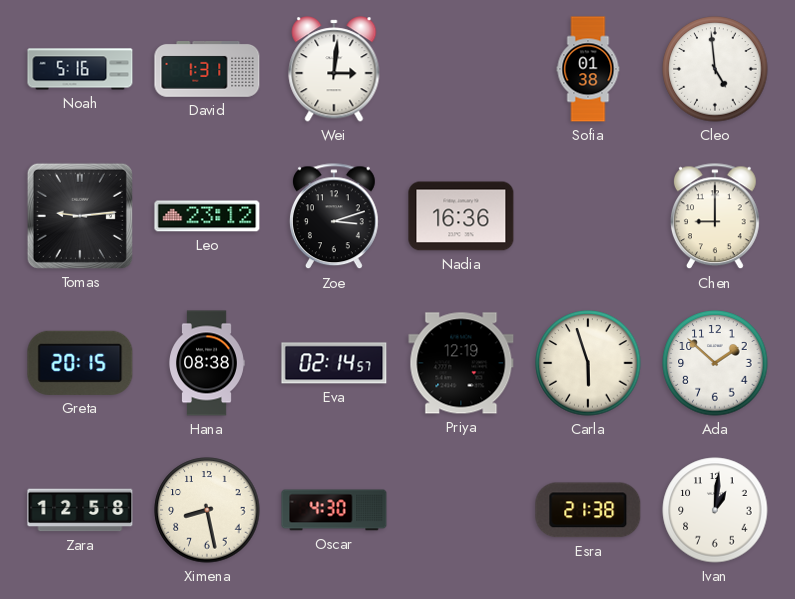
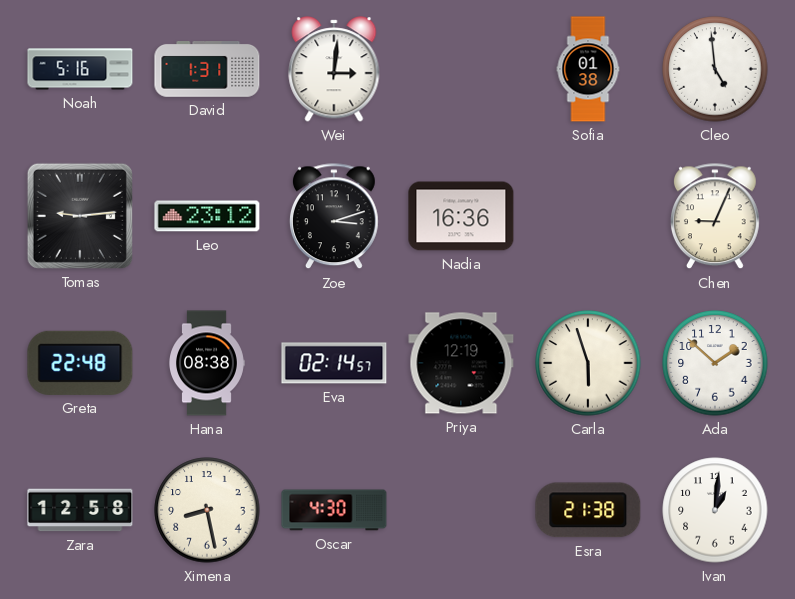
Chen: 9:00 -> 9:04 (715, 217)
Greta: 20:15 -> 22:48 (80, 363)
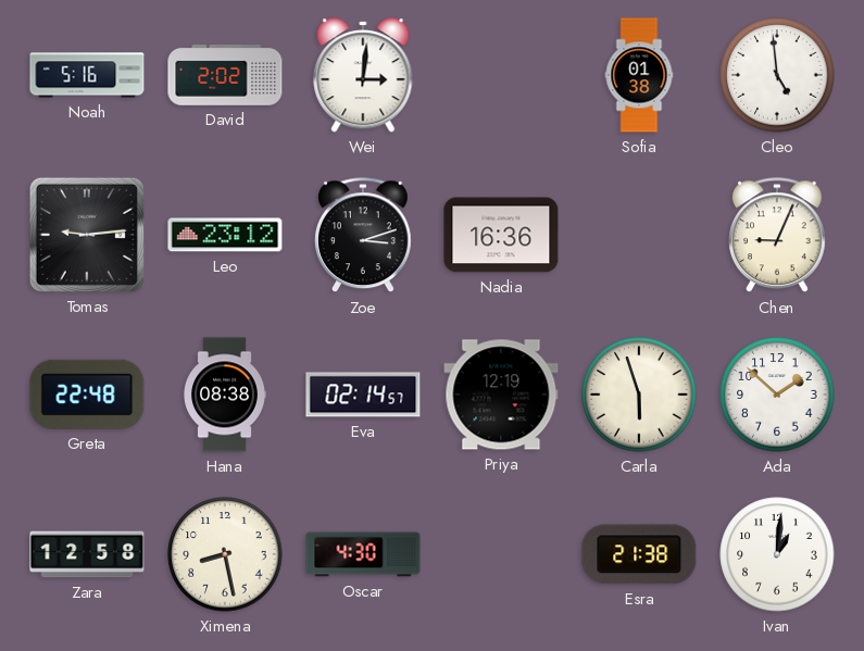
David: 1:31 -> 2:02 (225, 76)
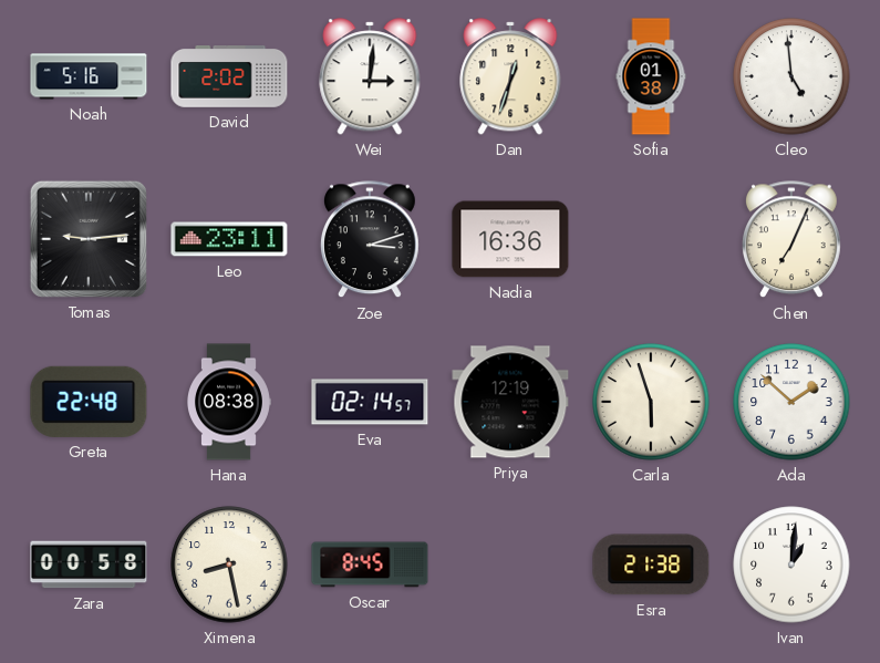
Dan: none -> 12:33 (510, 76)
Leo: 23:12 -> 23:11 (229, 239)
Chen: 9:04 -> 7:04 (791, 240)
Zara: 12:58 -> 00:58 (89, 564)
Oscar: 4:30 -> 8:45 (370, 564)
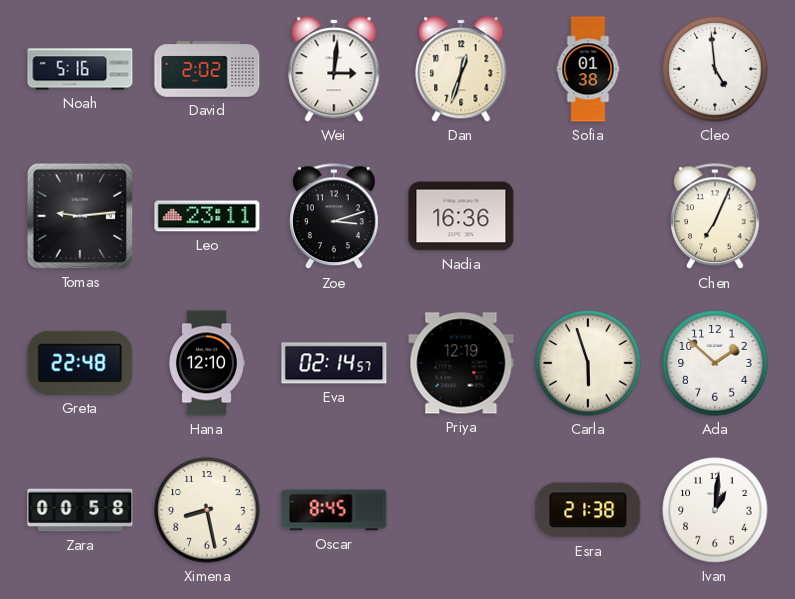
Hana: 08:38 -> 12:10 (207, 363)
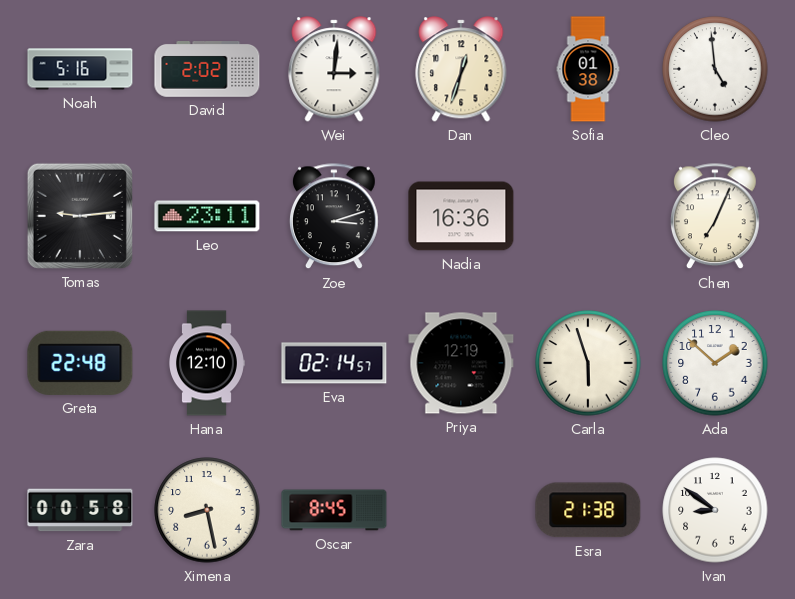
Ivan: 1:01 -> 8:51 (715, 510)
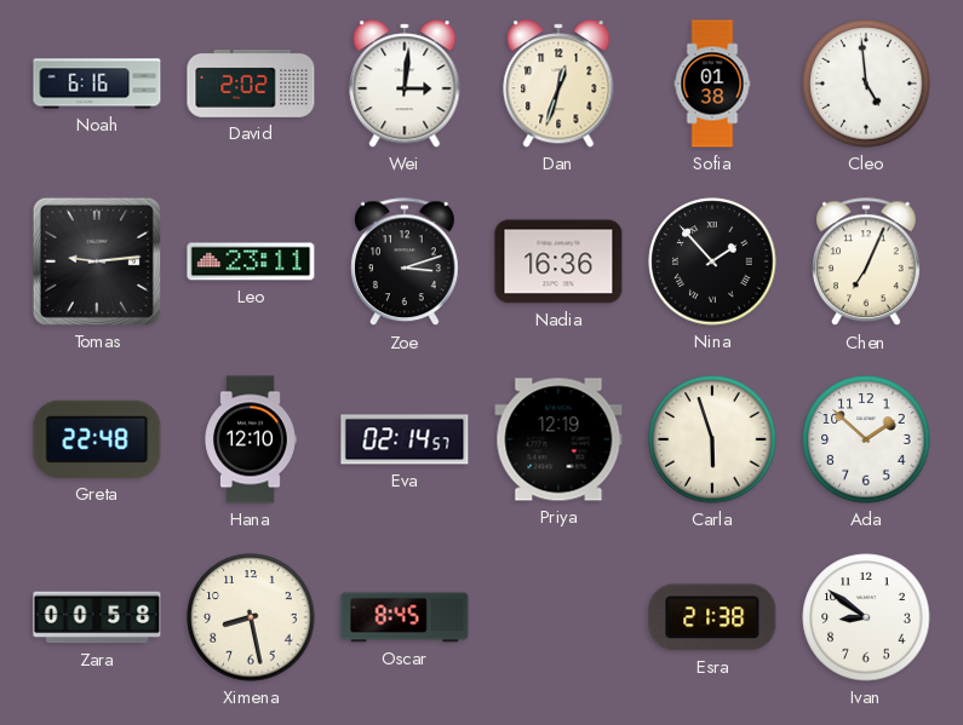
Noah: 5:16 -> 6:16 (97, 84)
Nina: none -> 1:53 (712, 261)
